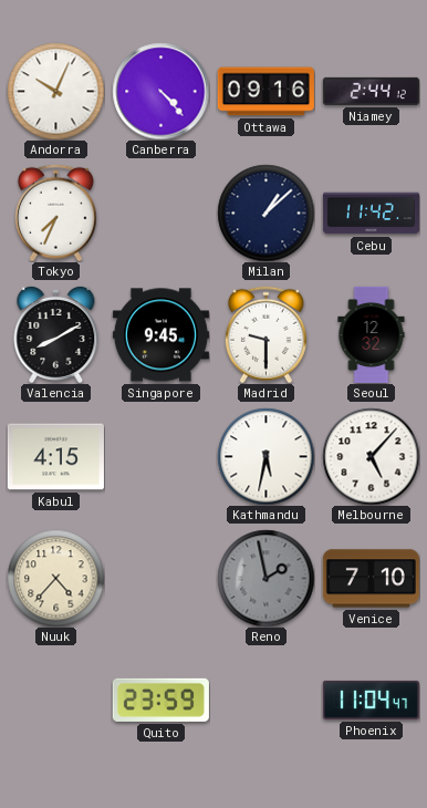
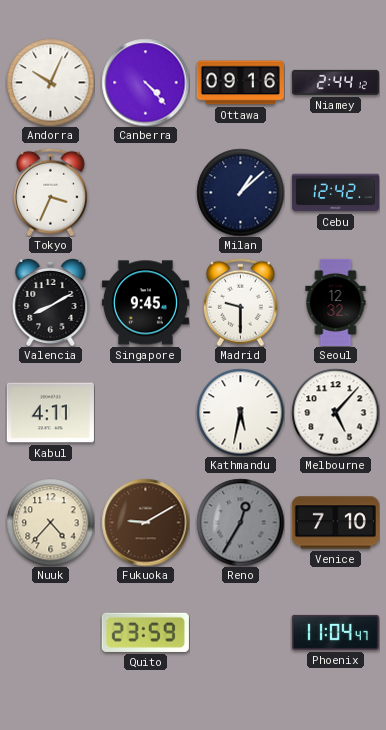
Tokyo: 7:34 -> 3:34 (50, 192)
Cebu: 11:42 -> 12:42 (335, 193)
Kabul: 4:15 -> 4:11 (50, 413)
Fukuoka: none -> 9:10 (145, 522)
Reno: 1:58 -> 12:35 (240, 522)
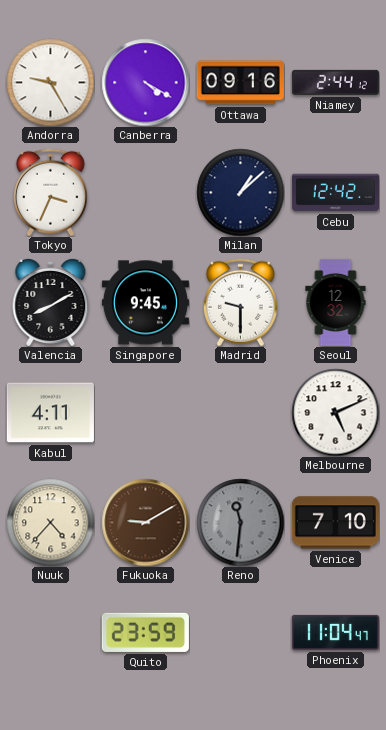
Andorra: 10:04 -> 9:25 (50, 82)
Canberra: 4:23 -> 4:20 (145, 82)
Kathmandu: 5:32 -> none (240, 412)
Melbourne: 5:07 -> 5:11 (335, 412)
Reno: 12:35 -> 11:31 (240, 522)
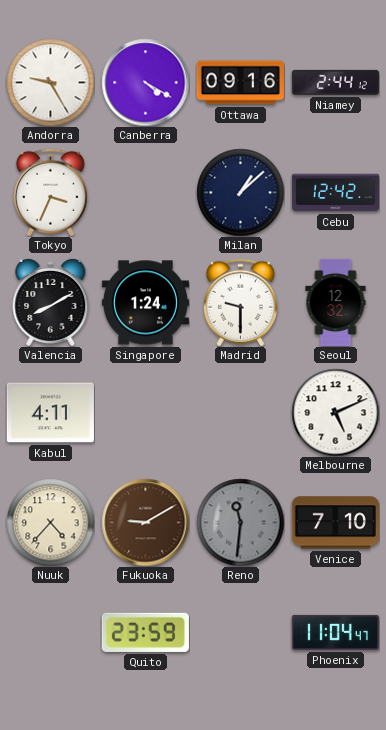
Singapore: 9:45 -> 1:24 (145, 303)
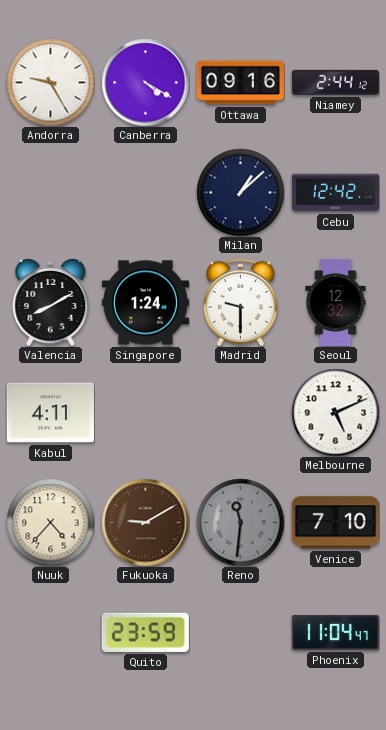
Tokyo: 3:34 -> none (50, 192)
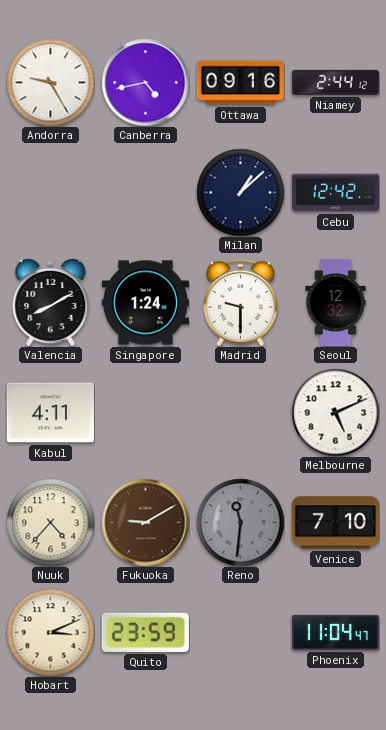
Canberra: 4:20 -> 4:43 (145, 82)
Hobart: none -> 3:11 (50, 632)
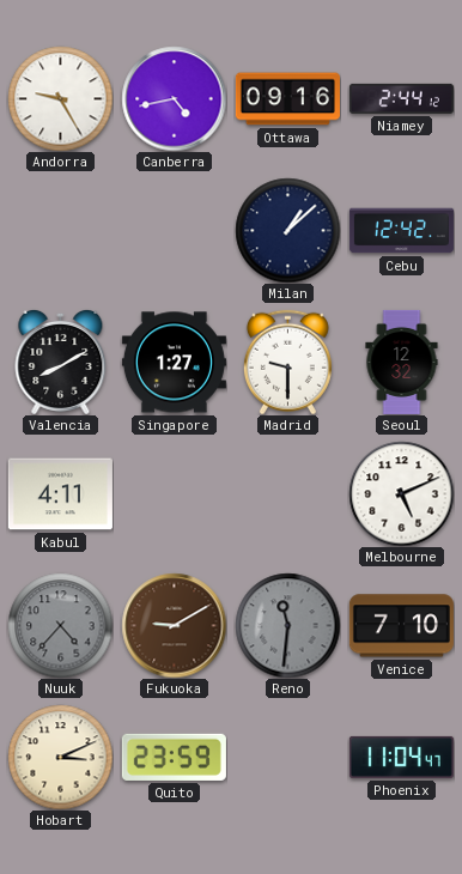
Singapore: 1:24 -> 1:27 (174, 363)
Nuuk dial: cream -> grey (60, 625)
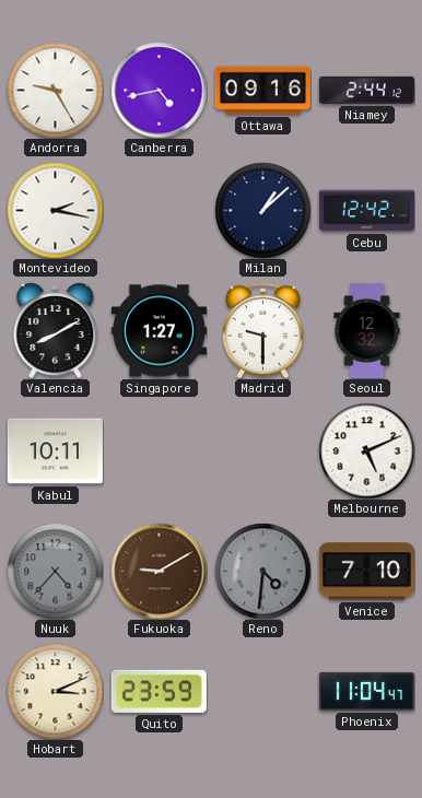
Montevideo: none -> 2:17 (55, 210)
Kabul: 4:11 -> 10:11 (55, 451)
Reno: 11:31 -> 4:31 (262, 571)
